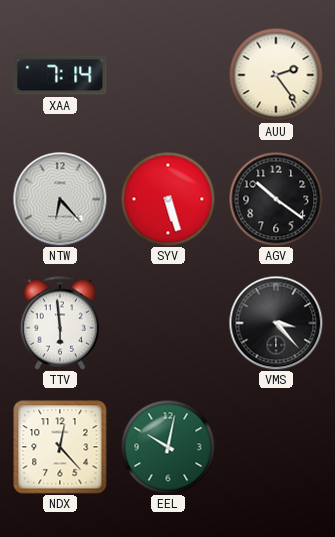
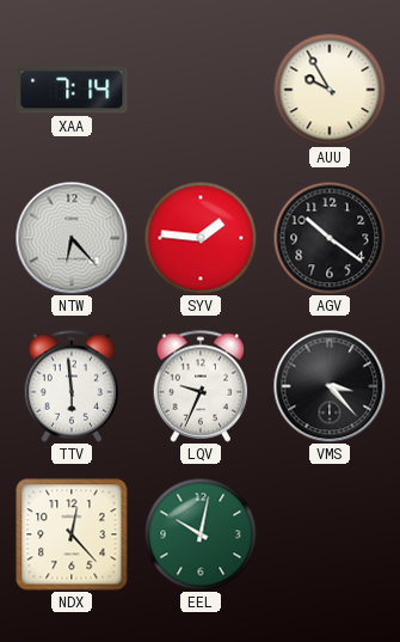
AUU: 2:24 -> 9:55 (330, 90)
SYV: 5:27 -> 1:46 (201, 238)
LQV: none -> 9:34 (201, 386)
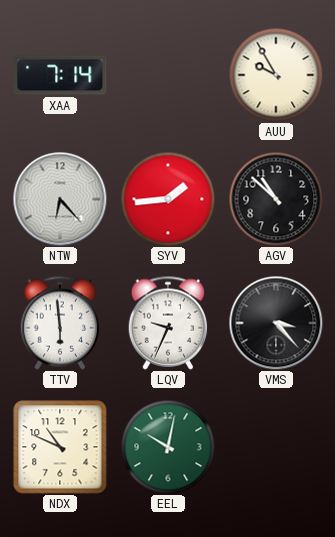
SYV: 1:46 -> 1:44 (168, 199)
AGV: 10:21 -> 10:52 (276, 199)
NDX: 12:23 -> 10:49 (60, 447)
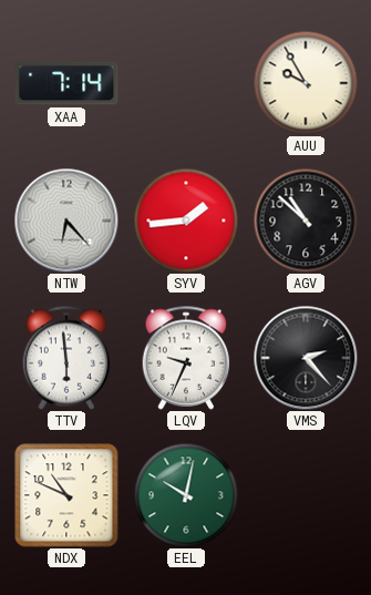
VMS: 3:23 -> 2:23 (306, 358)
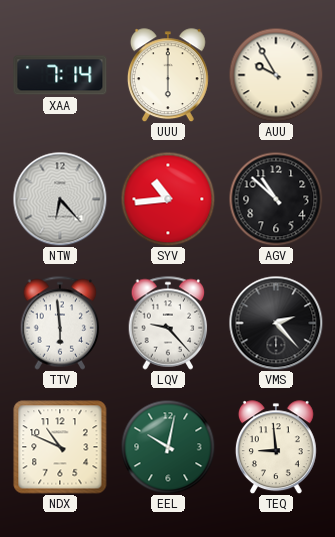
UUU: none -> 6:00 (168, 75)
SYV: 1:44 -> 10:44 (168, 199)
LQV: 9:34 -> 9:23 (168, 323)
TEQ: none -> 8:59 (276, 447)
